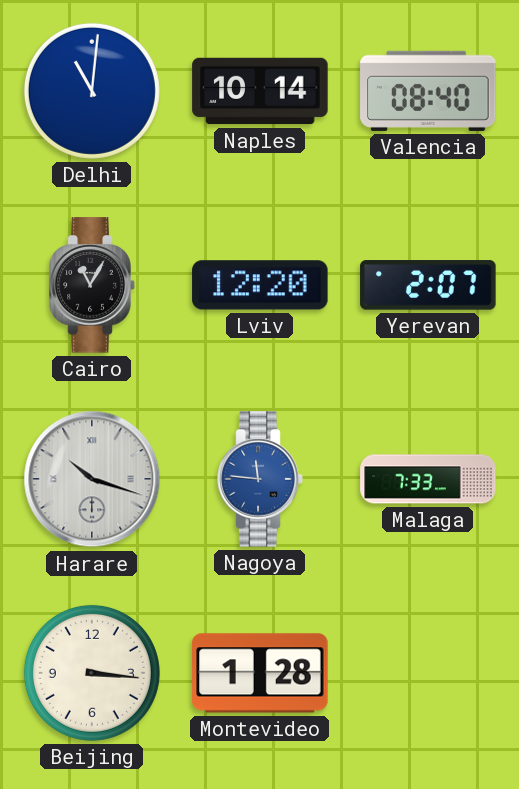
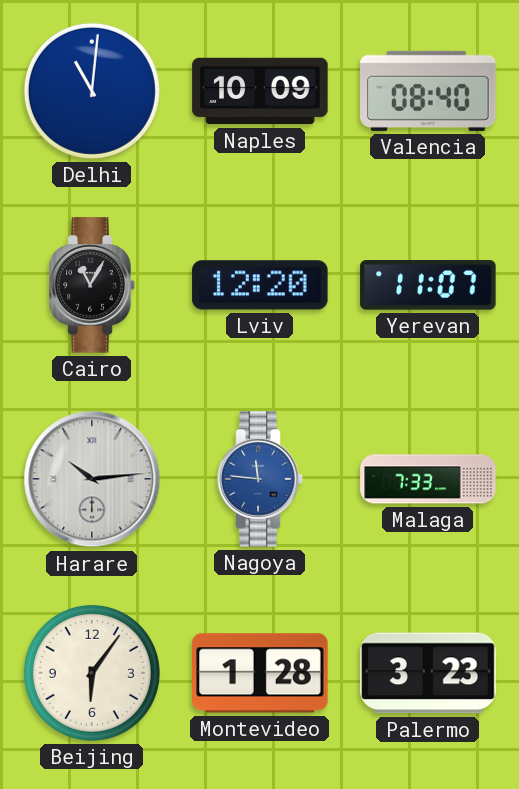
Naples: 10:14 -> 10:09 (260, 91)
Yerevan: 2:07 -> 11:07 (428, 285)
Harare: 10:18 -> 10:14 (92, 479)
Beijing: 3:16 -> 6:06 (92, 673)
Palermo: none -> 3:23 (428, 673)
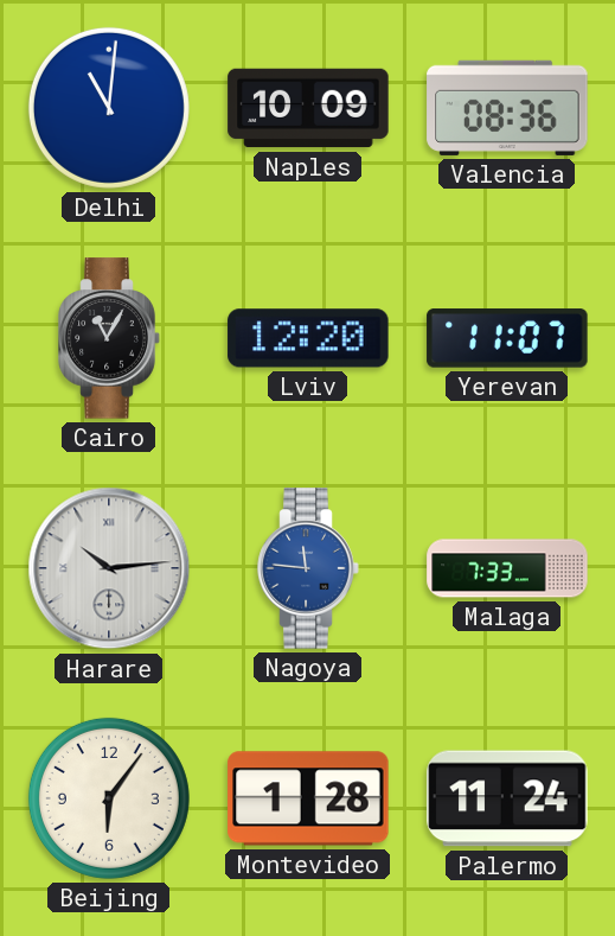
Valencia: 08:40 -> 08:36 (507, 108)
Palermo: 3:23 -> 11:24 (507, 798)
